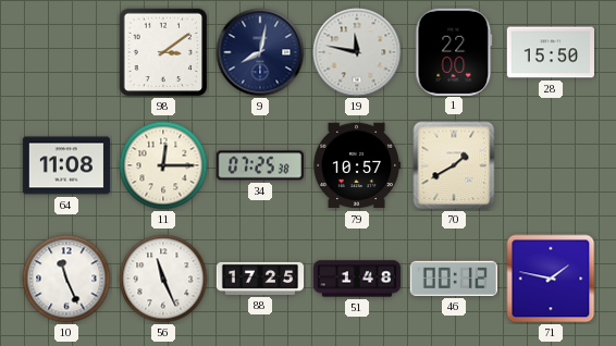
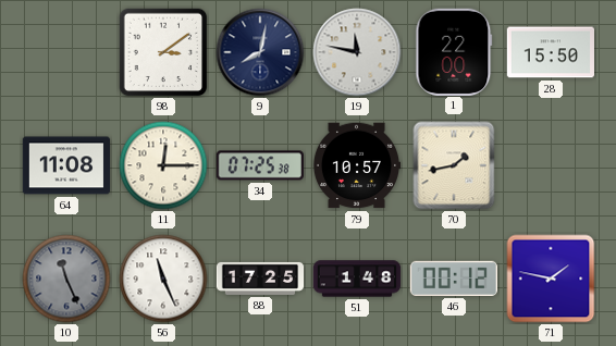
70: 1:40 -> 1:43 (454, 165)
10 dial: white -> grey (66, 279)
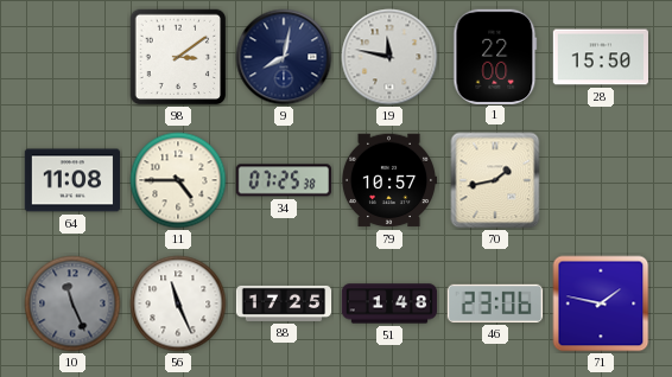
11: 12:15 -> 4:45 (178, 180)
46: 00:12 -> 23:06 (494, 303)
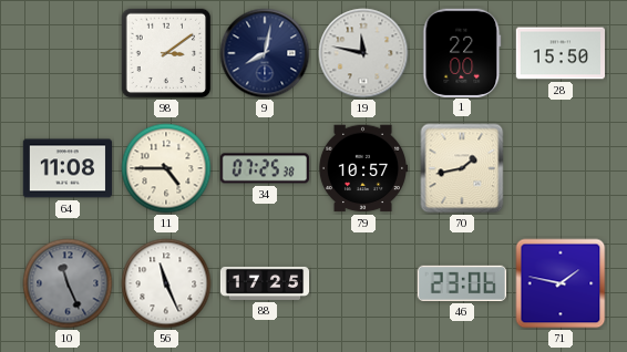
51: 1:48 -> none (389, 303)
